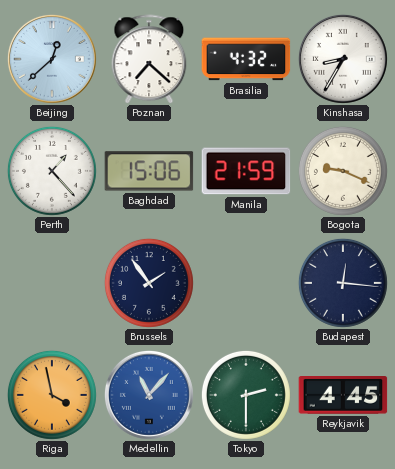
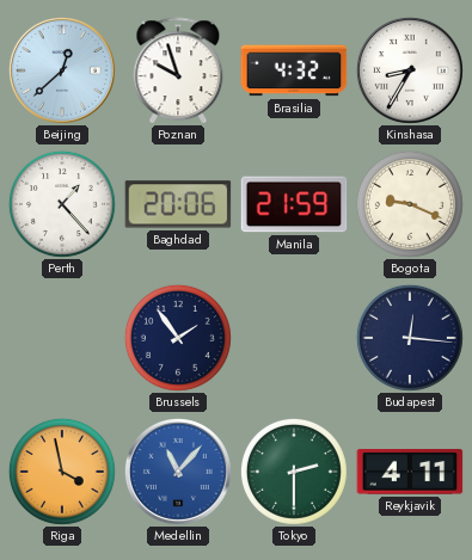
Poznan: 7:22 -> 9:57 (178, 70)
Baghdad: 15:06 -> 20:06 (178, 204)
Reykjavik: 4:45 -> 4:11 (410, 473)
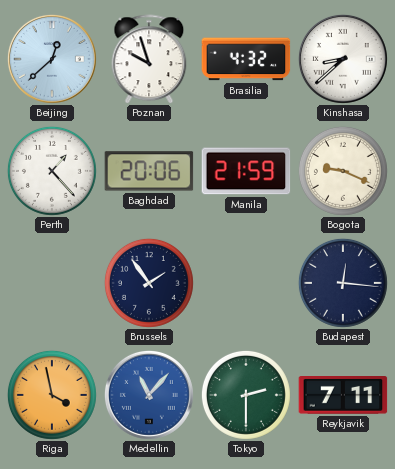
Kinshasa: 8:35 -> 8:38 (343, 59)
Reykjavik: 4:11 -> 7:11 (343, 396)
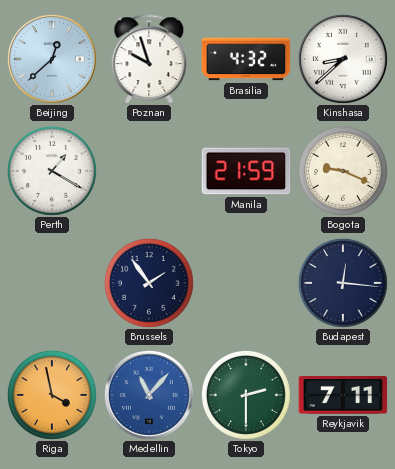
Perth: 1:23 -> 1:20 (52, 171)
Baghdad: 20:06 -> none (149, 171)
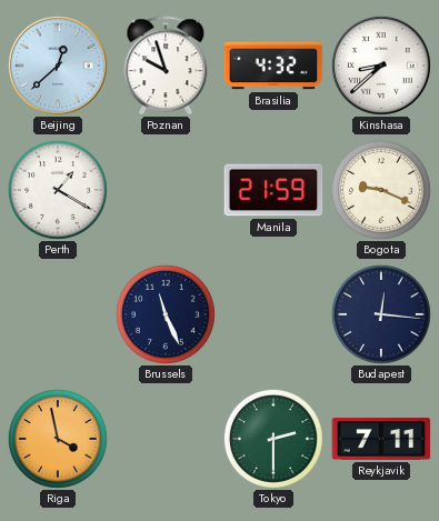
Brussels: 1:54 -> 11:26 (166, 314)
Medellin: 11:07 -> none (149, 395)
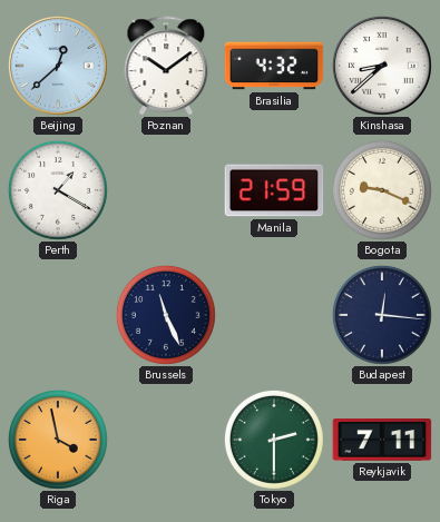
Poznan: 9:57 -> 10:09 (166, 66)
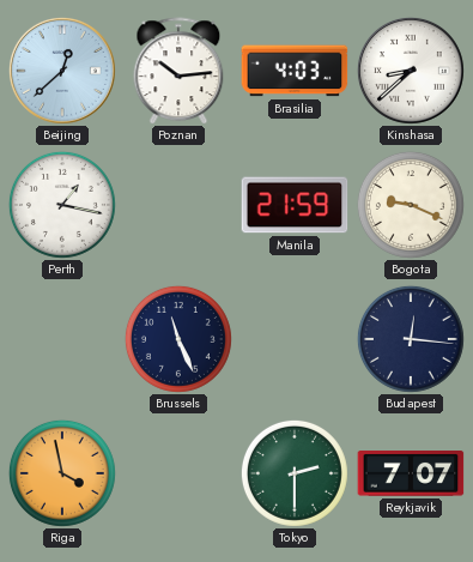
Poznan: 10:09 -> 10:14 (178, 71)
Brasilia: 4:32 -> 4:03 (295, 71)
Perth: 1:20 -> 1:17 (62, 205)
Reykjavik: 7:11 -> 7:07 (411, 475)
